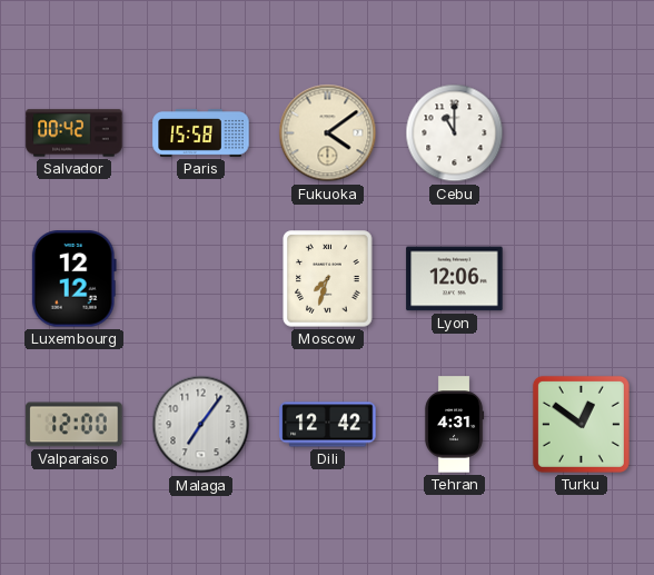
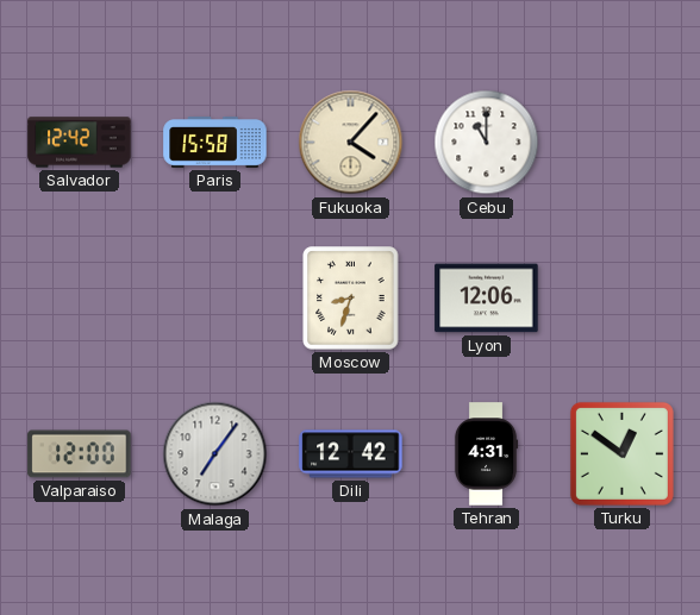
Salvador: 00:42 -> 12:42 (80, 143)
Fukuoka: 4:09 -> 4:07 (351, 143)
Luxembourg: 12:12 -> none (73, 279)
Moscow: 7:33 -> 8:33 (351, 299)
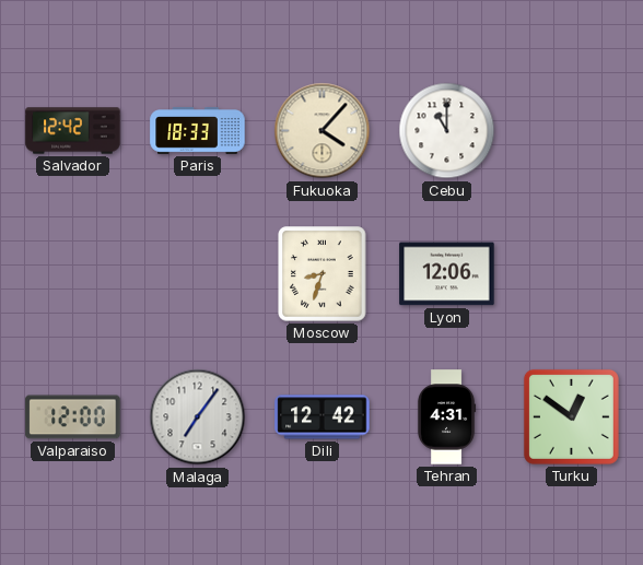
Paris: 15:58 -> 18:33 (198, 131)
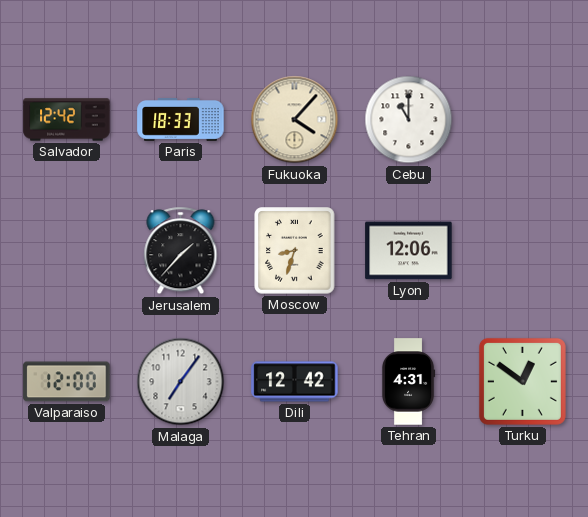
Jerusalem: none -> 1:37 (181, 251)
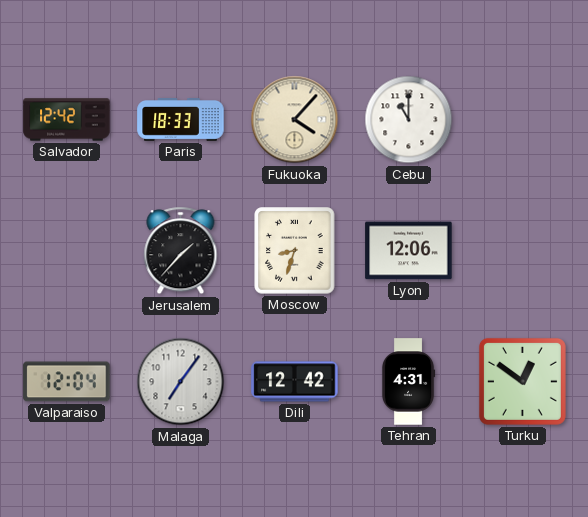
Valparaiso: 12:00 -> 12:04 (67, 382)
